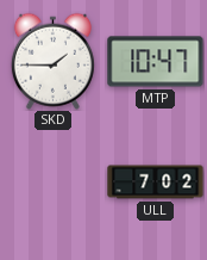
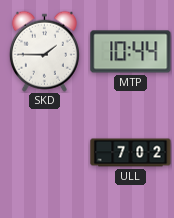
MTP: 10:47 -> 10:44 (131, 52)
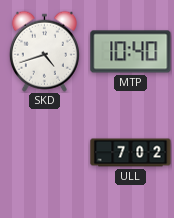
SKD: 1:45 -> 4:42 (44, 51)
MTP: 10:44 -> 10:40 (131, 52)
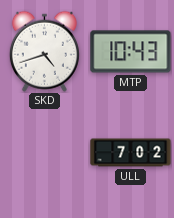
MTP: 10:40 -> 10:43 (131, 52)
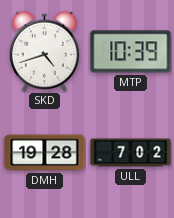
MTP: 10:43 -> 10:39 (131, 52)
DMH: none -> 19:28 (45, 153)
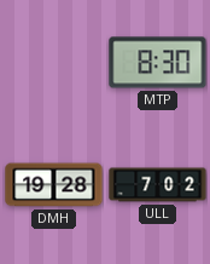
SKD: 4:42 -> none (44, 51)
MTP: 10:39 -> 8:30 (158, 63)
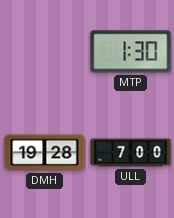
MTP: 8:30 -> 1:30 (131, 52)
ULL: 7:02 -> 7:00 (131, 153)
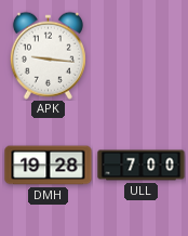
APK: none -> 9:16 (48, 55)
MTP: 1:30 -> none (131, 52)
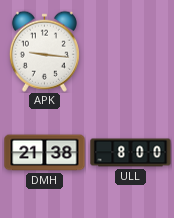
DMH: 19:28 -> 21:38 (45, 153)
ULL: 7:00 -> 8:00 (131, 153)
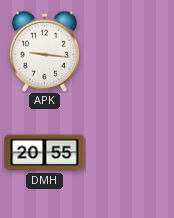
DMH: 21:38 -> 20:55 (45, 153)
ULL: 8:00 -> none (131, 153)
